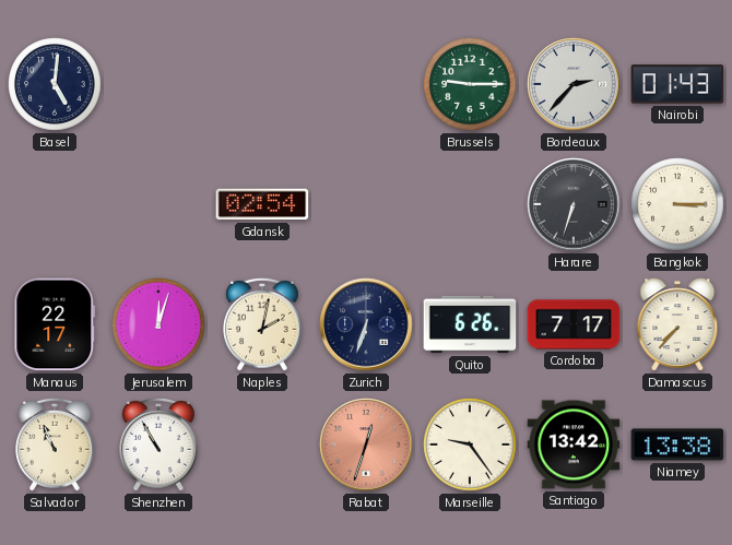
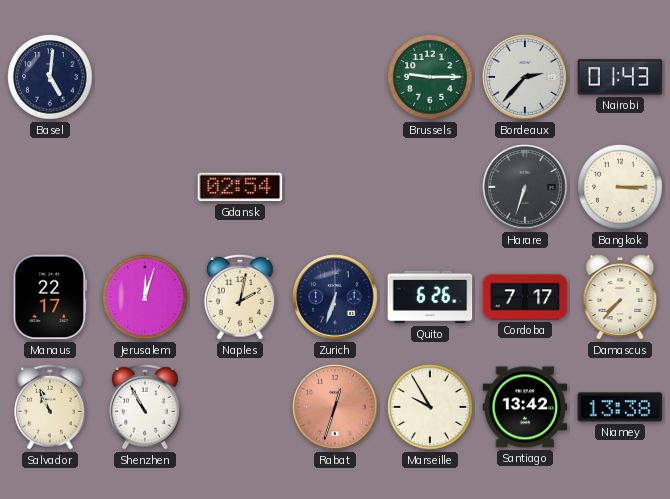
Marseille: 9:24 -> 9:55 (430, 407)
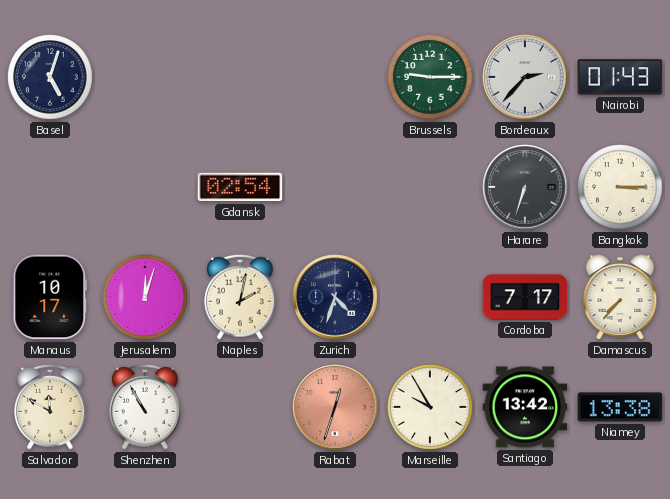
Basel: 5:01 -> 5:03 (50, 77)
Manaus: 22:17 -> 10:17 (50, 297)
Zurich: 6:33 -> 4:33 (335, 297)
Quito: 6:26 -> none (430, 297)
Salvador: 10:56 -> 11:50 (50, 407)
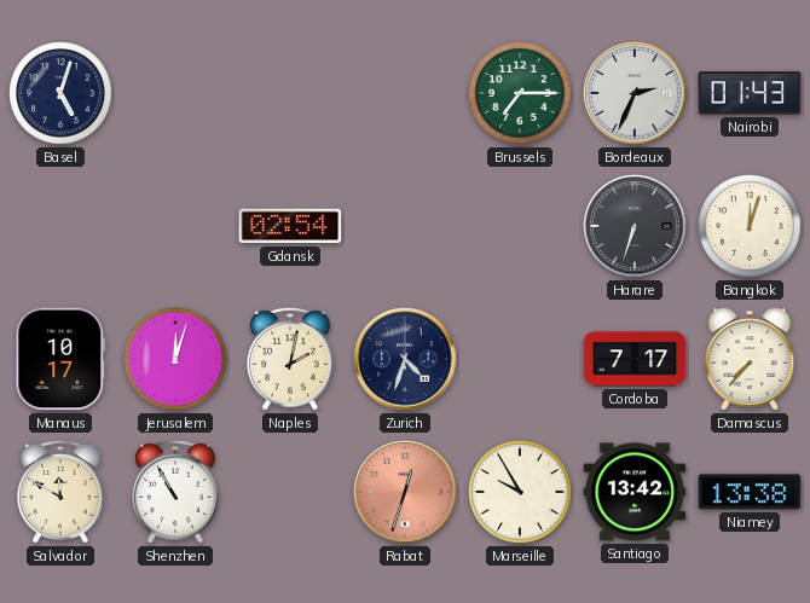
Brussels: 9:15 -> 7:15 (520, 93)
Bordeaux: 2:37 -> 2:34 (635, 93)
Bangkok: 3:15 -> 12:03 (750, 226)
